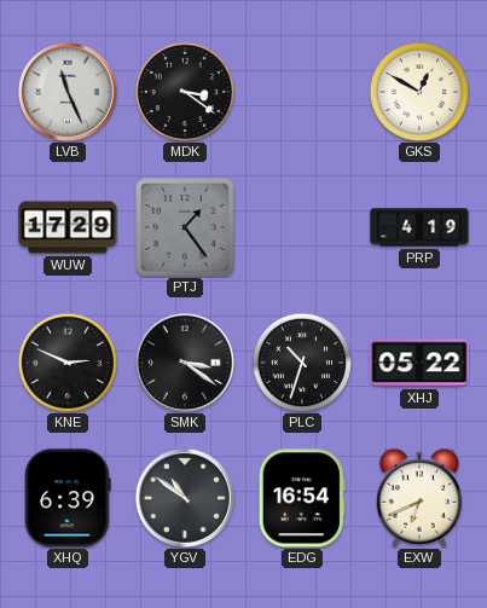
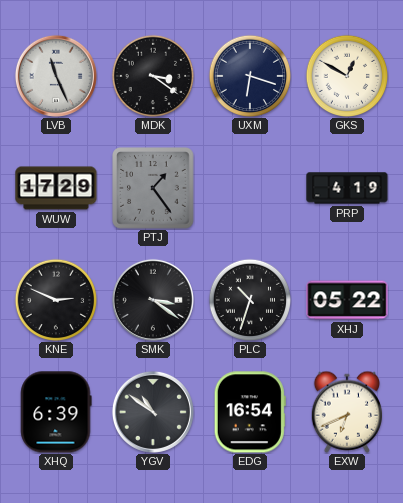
UXM: none -> 6:18 (250, 76)
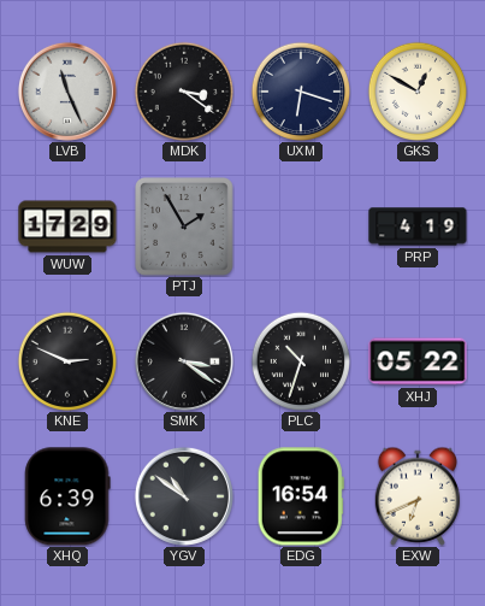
PTJ: 1:24 -> 1:55 (184, 226)
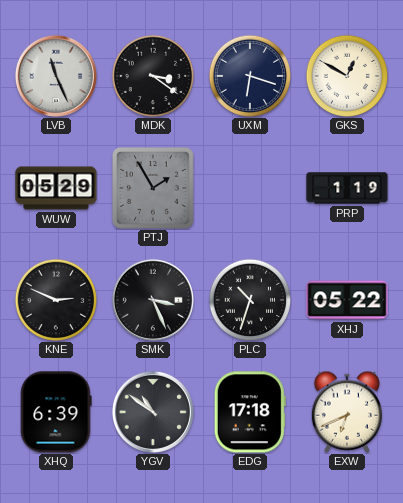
WUW: 17:29 -> 05:29 (56, 188)
PRP: 4:19 -> 1:19 (347, 188)
SMK: 3:21 -> 3:26 (153, 300)
EDG: 16:54 -> 17:18 (250, 412)
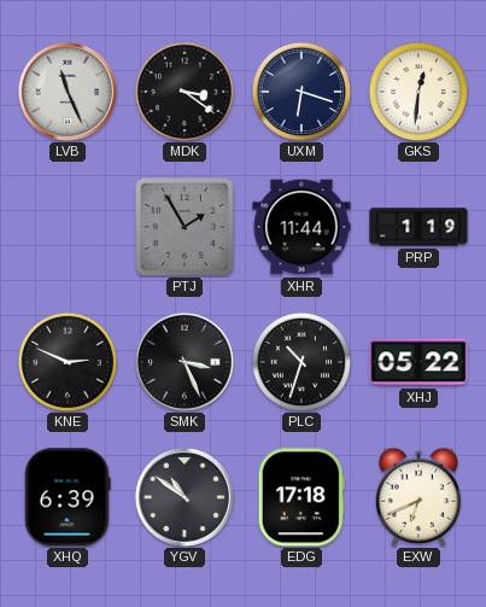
GKS: 12:50 -> 12:31 (418, 92)
WUW: 05:29 -> none (56, 188)
XHR: none -> 11:44 (301, 227)
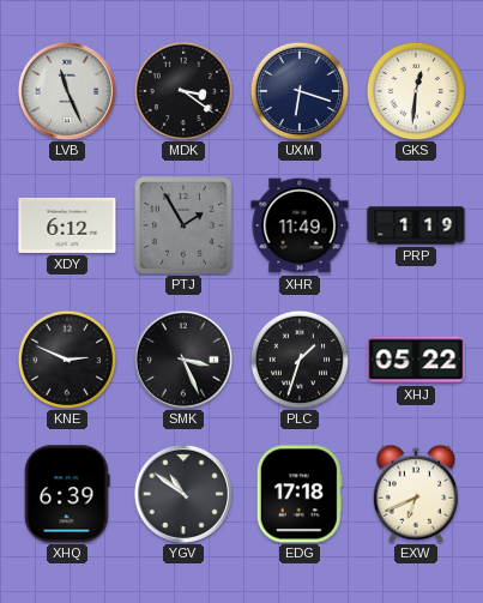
XDY: none -> 6:12 (67, 225)
XHR: 11:44 -> 11:49 (300, 225)
PLC: 10:33 -> 1:33 (300, 360)
